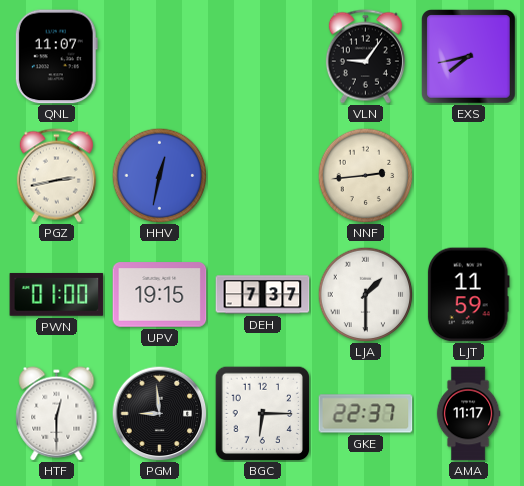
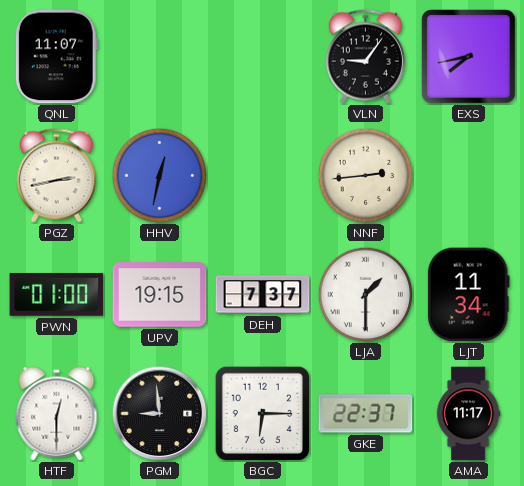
LJT: 11:59 -> 11:34 (468, 295)
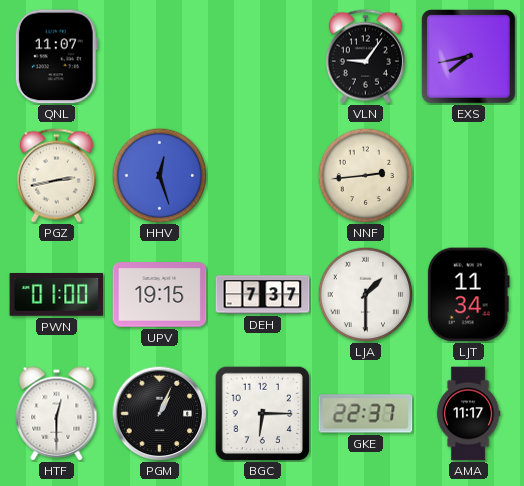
HHV: 12:32 -> 12:27 (159, 175)
PGM: 8:59 -> 1:04 (159, 413)
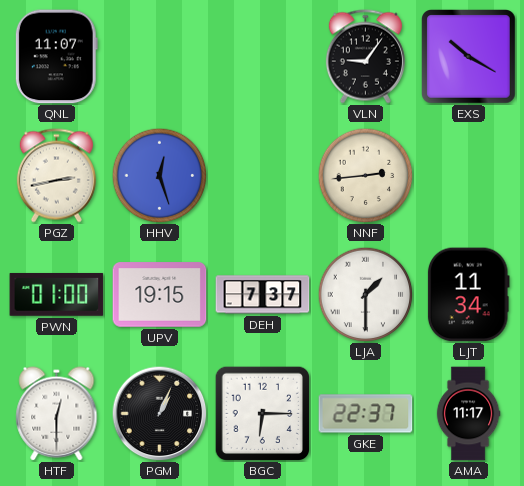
EXS: 7:43 -> 10:20 (469, 57)
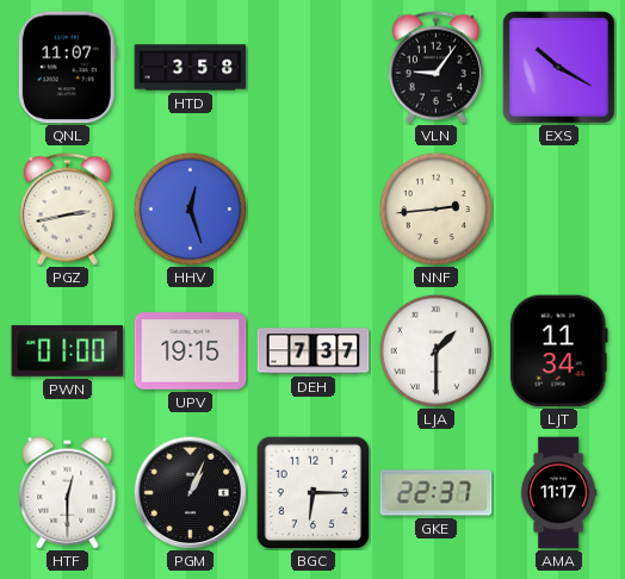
HTD: none -> 3:58 (191, 68)
